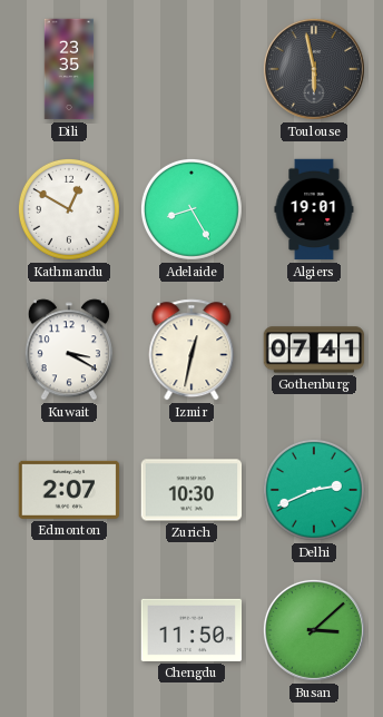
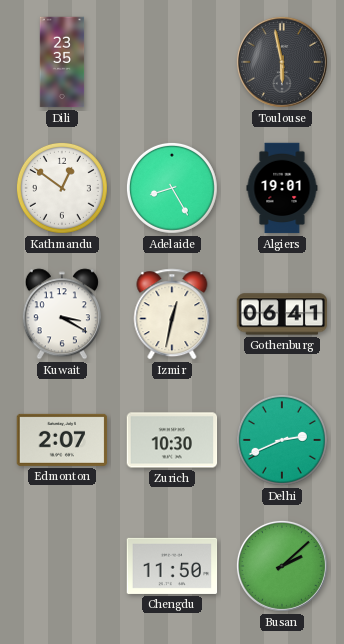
Kathmandu: 12:50 -> 12:51 (62, 188)
Gothenburg: 07:41 -> 06:41 (282, 314)
Busan: 3:08 -> 2:08 (282, 566)
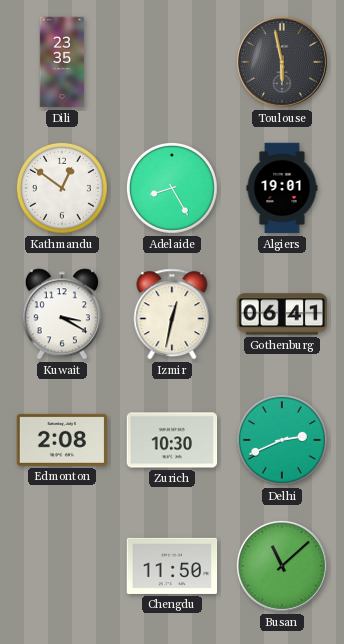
Edmonton: 2:07 -> 2:08 (62, 440)
Busan: 2:08 -> 11:08 (282, 566)
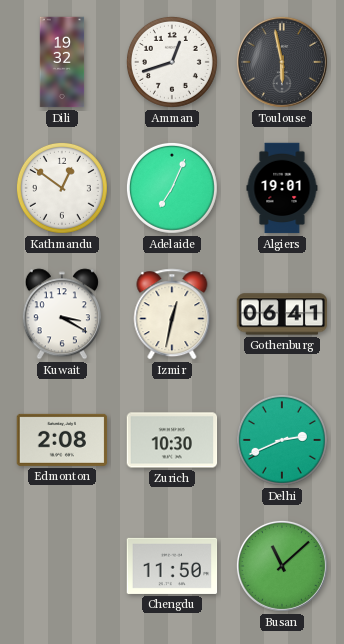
Dili: 23:35 -> 19:32 (62, 62)
Amman: none -> 12:42 (172, 62)
Adelaide: 8:25 -> 7:04 (172, 188)
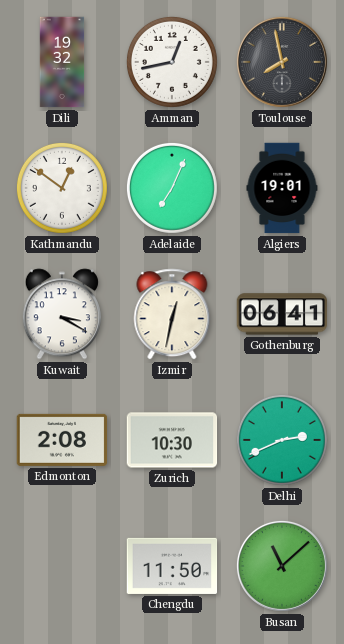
Amman: 12:42 -> 12:43 (172, 62)
Toulouse: 5:58 -> 7:58 (282, 62)
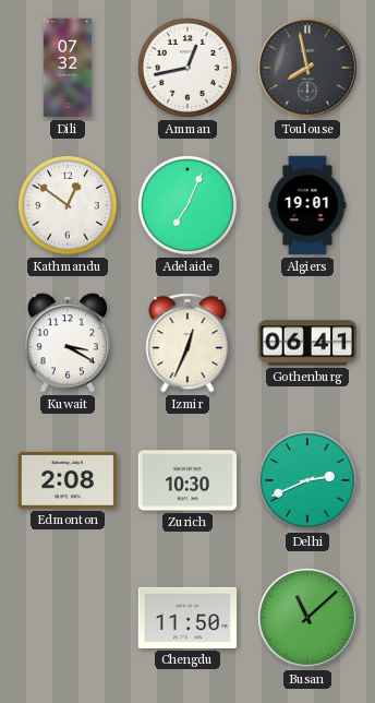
Dili: 19:32 -> 07:32 (68, 68)
Izmir: 12:32 -> 12:34 (187, 343)
